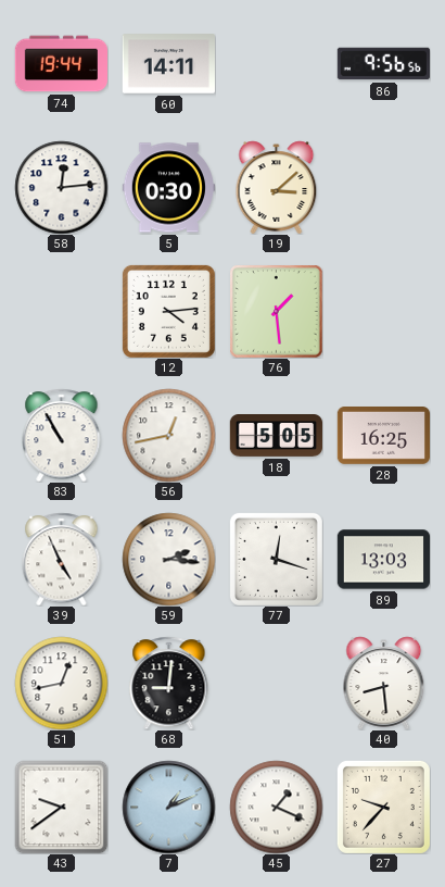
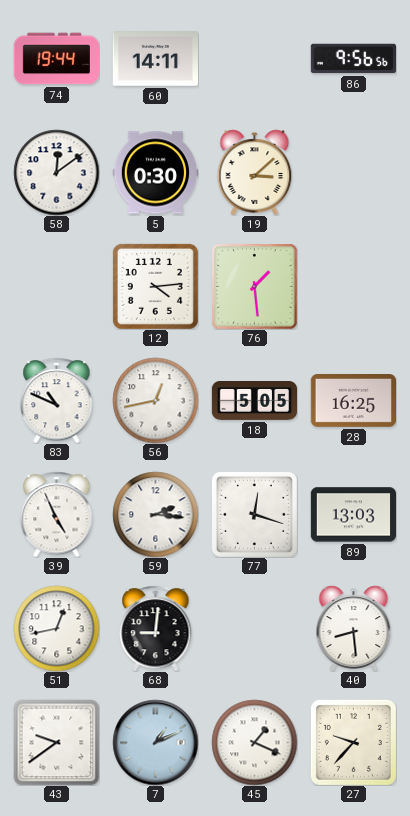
58: 12:14 -> 12:09 (56, 172)
83: 10:55 -> 10:49 (57, 400)
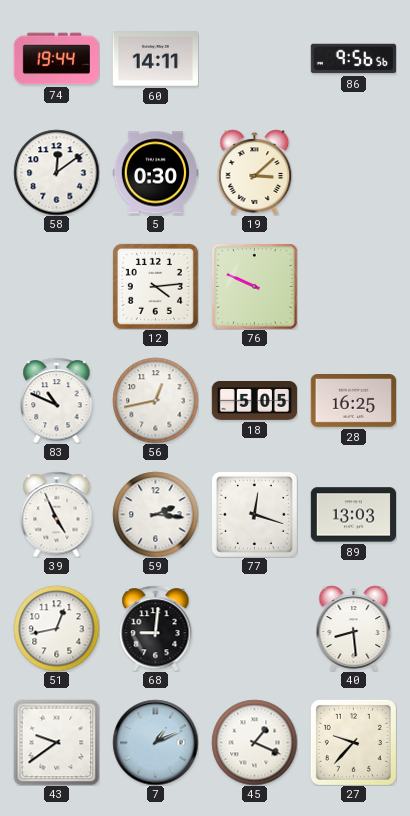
76: 1:29 -> 9:49 (254, 286)
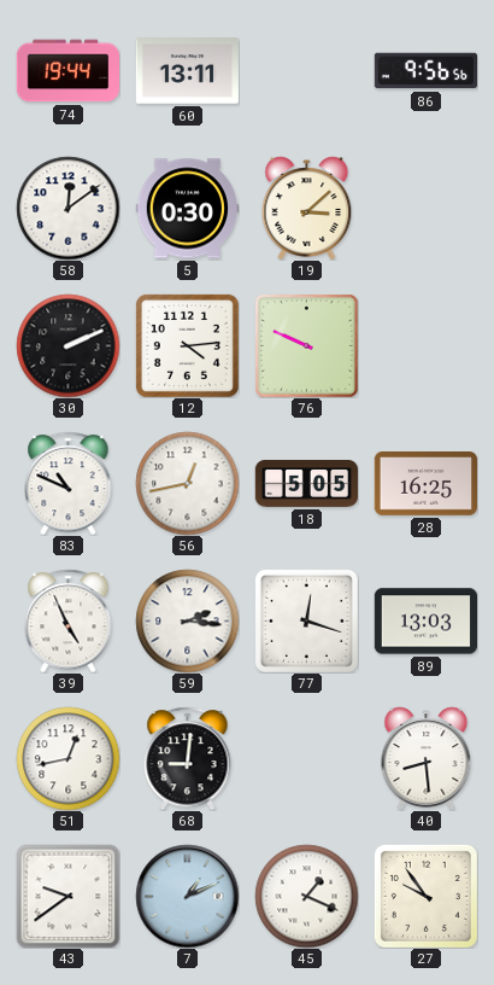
60: 14:11 -> 13:11 (187, 71)
30: none -> 2:11 (67, 345)
27: 9:37 -> 9:54 (425, 896)
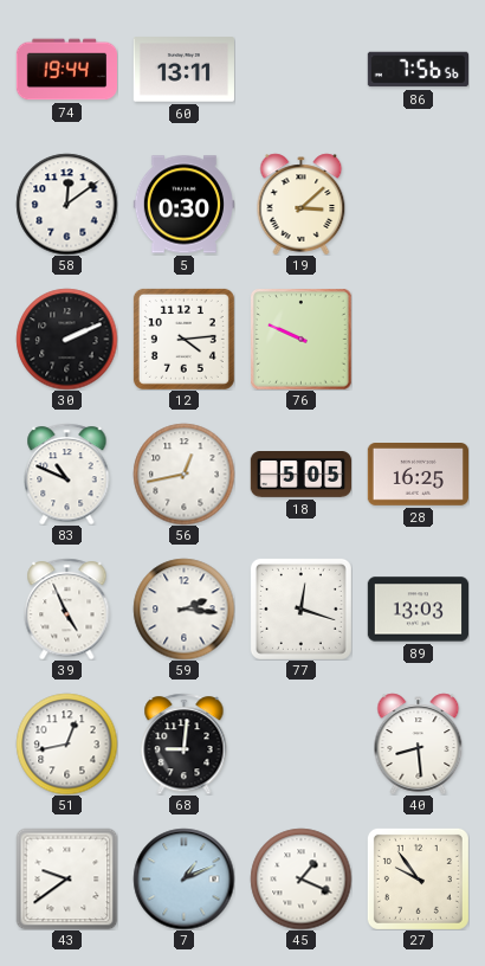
86: 9:56 -> 7:56 (418, 70)
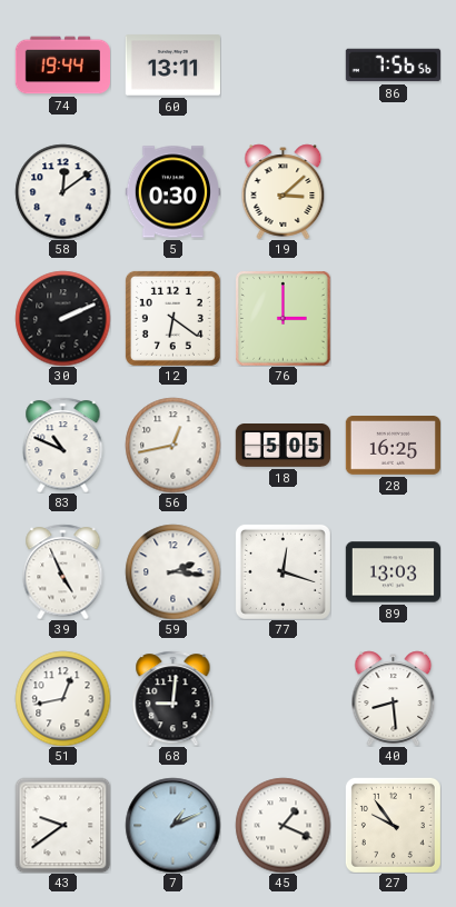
12: 4:14 -> 6:21 (172, 318)
76: 9:49 -> 3:00 (282, 318)
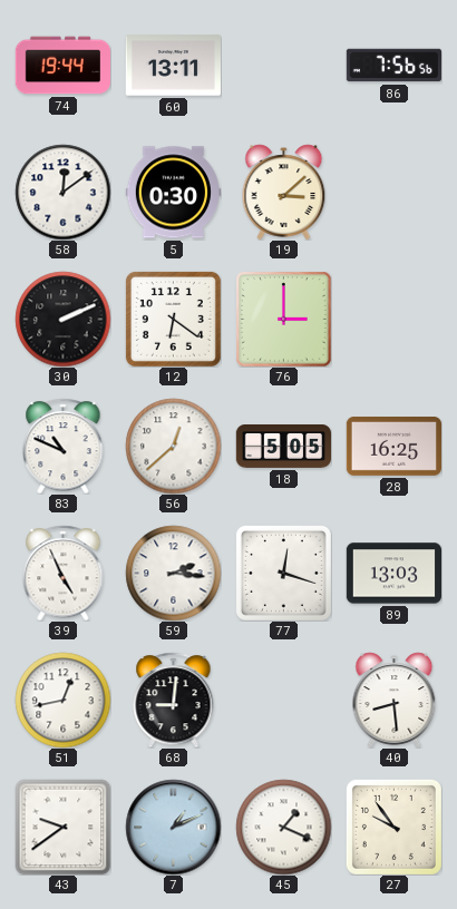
56: 12:43 -> 12:38 (173, 446)
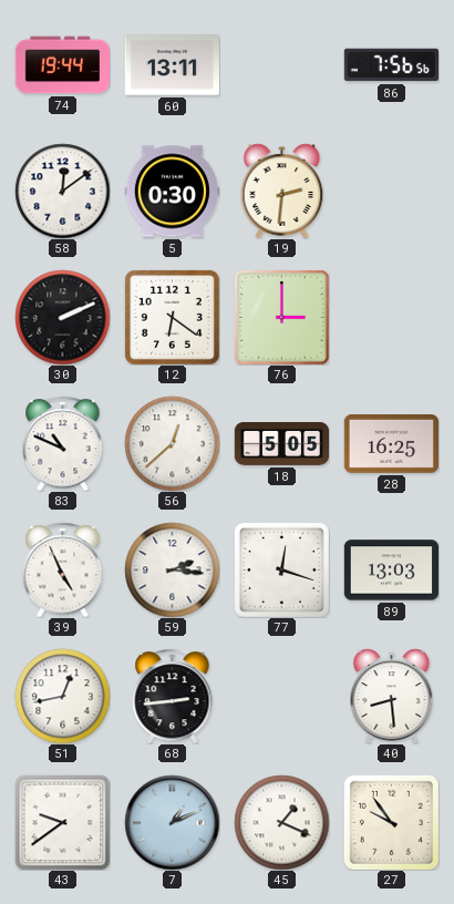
19: 3:08 -> 2:31 (282, 191)
68: 9:01 -> 2:44 (173, 696)
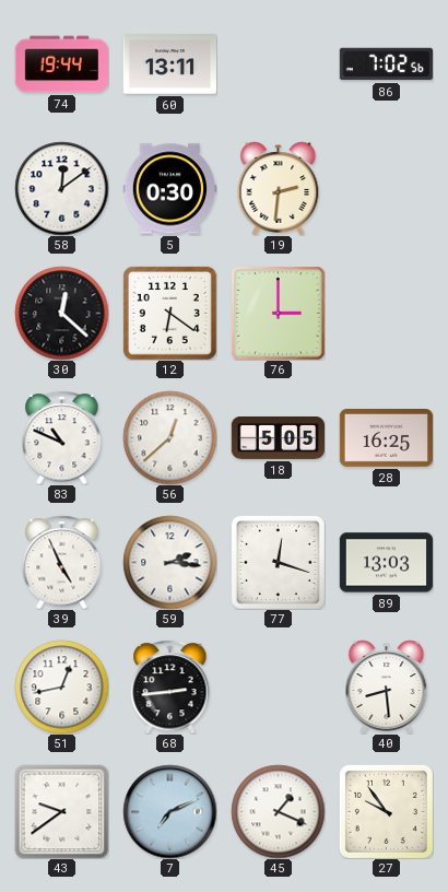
86: 7:56 -> 7:02 (386, 64)
30: 2:11 -> 12:22 (61, 313)
7: 1:11 -> 7:11 (169, 811)
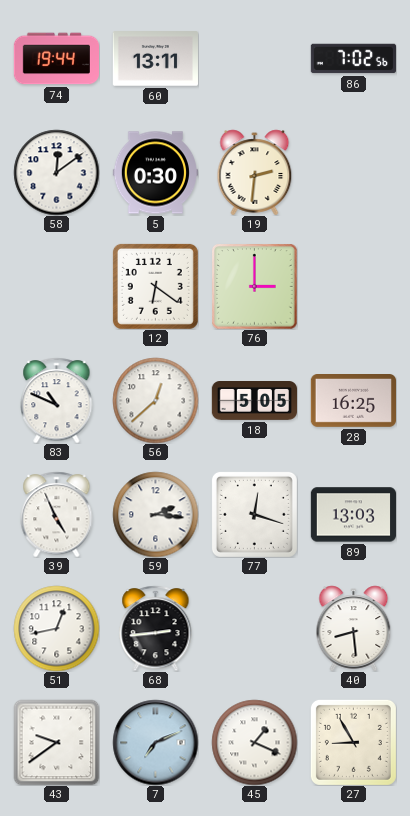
30: 12:22 -> none (61, 313)
27: 9:54 -> 8:55 (353, 742)
